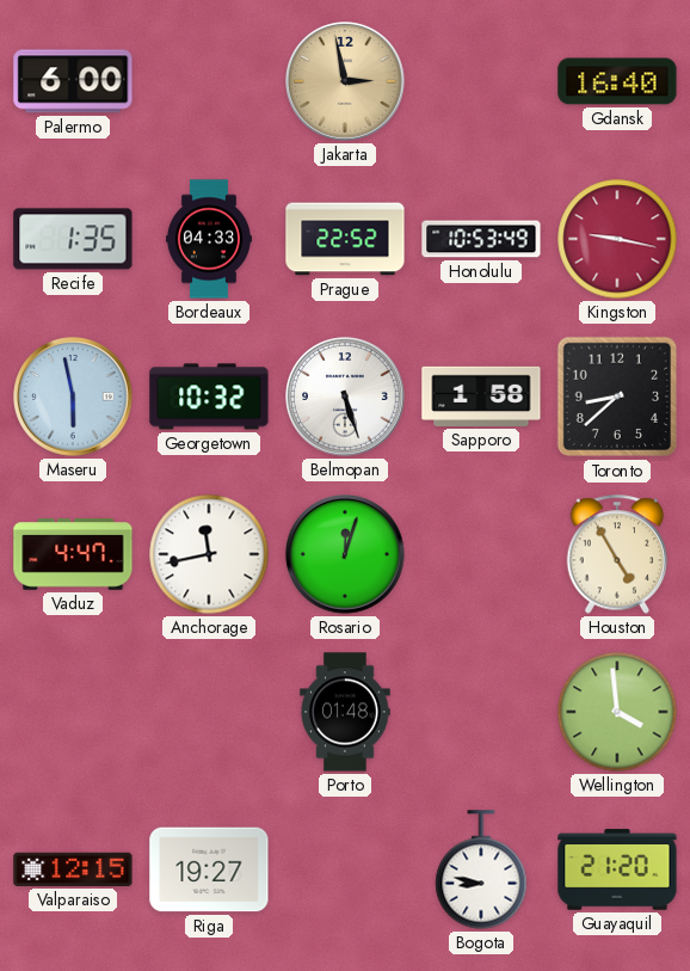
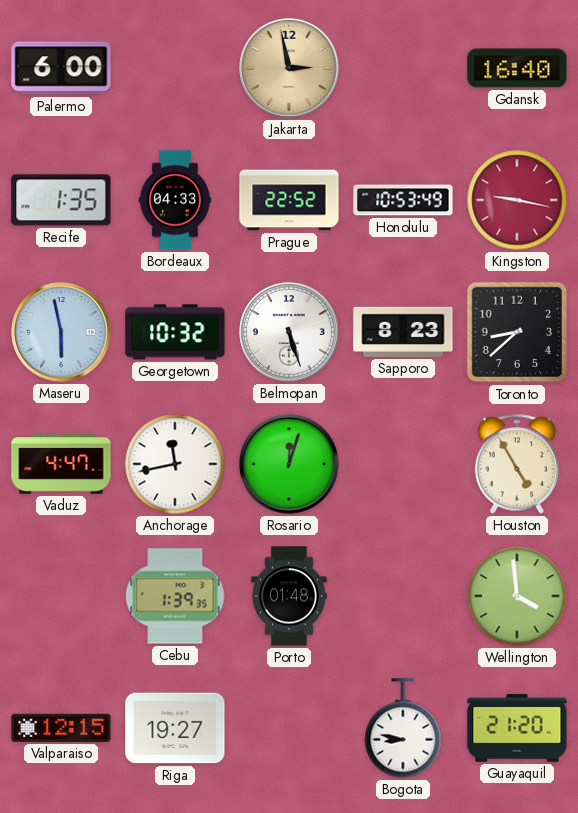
Sapporo: 1:58 -> 8:23 (403, 332)
Cebu: none -> 1:39 (175, 596)
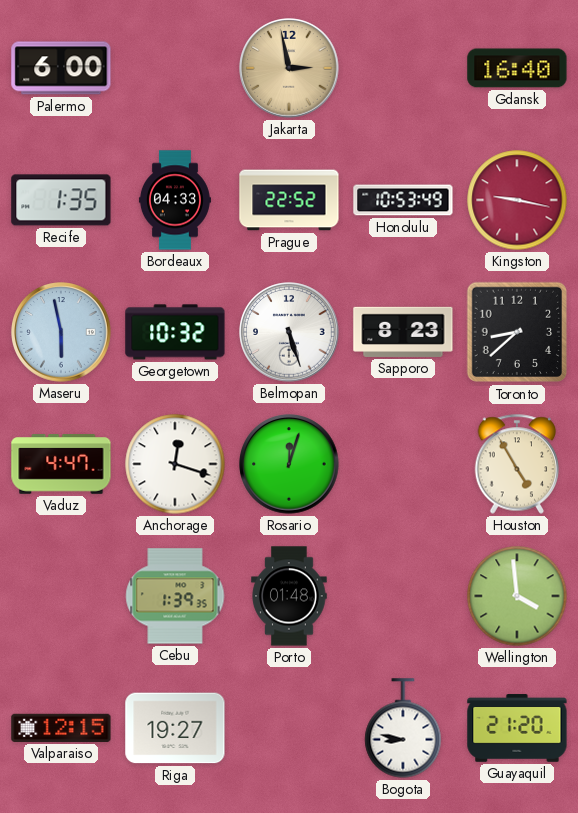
Anchorage: 11:43 -> 12:18 (175, 464)
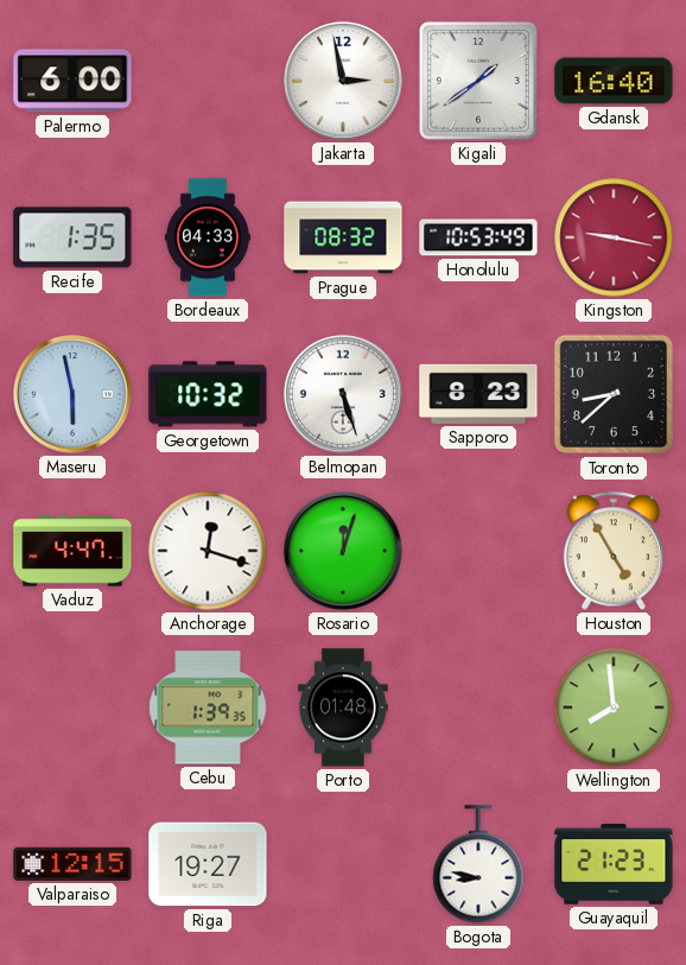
Jakarta dial: champagne -> white (343, 81)
Kigali: none -> 1:39 (478, 81)
Prague: 22:52 -> 08:32 (343, 237)
Wellington: 3:59 -> 7:59 (614, 707)
Guayaquil: 21:20 -> 21:23 (614, 864)
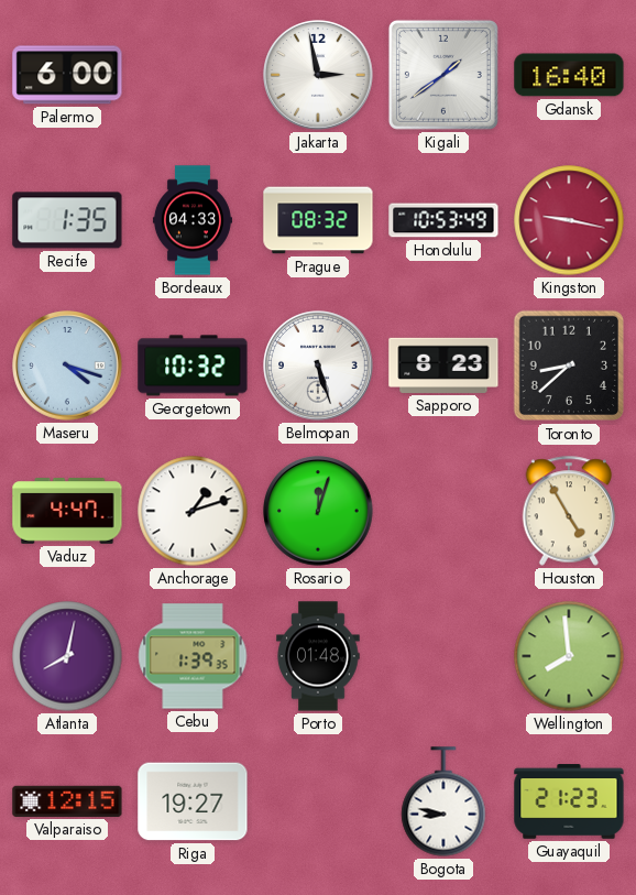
Maseru: 5:58 -> 4:18 (67, 365)
Anchorage: 12:18 -> 1:12 (193, 511)
Atlanta: none -> 8:02 (67, 656)
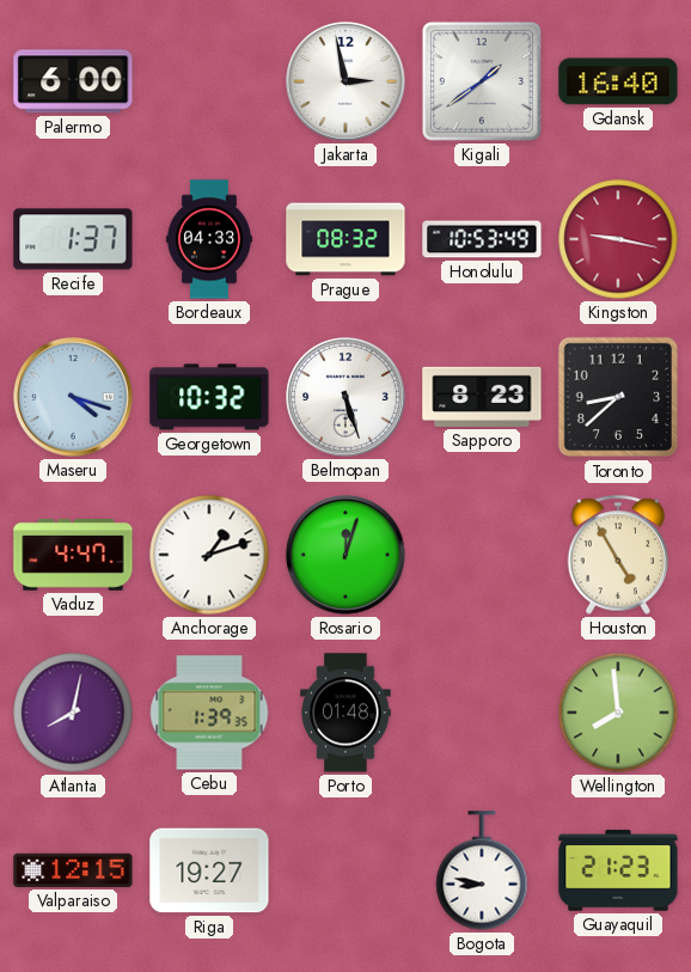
Recife: 1:35 -> 1:37 (73, 239)
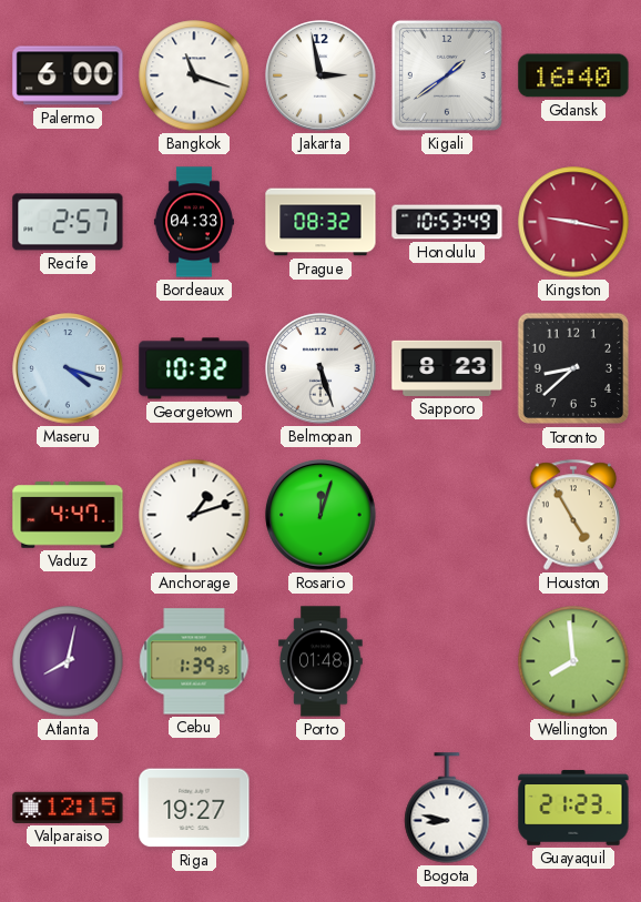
Bangkok: none -> 11:18 (194, 75)
Recife: 1:37 -> 2:57 (68, 222)
